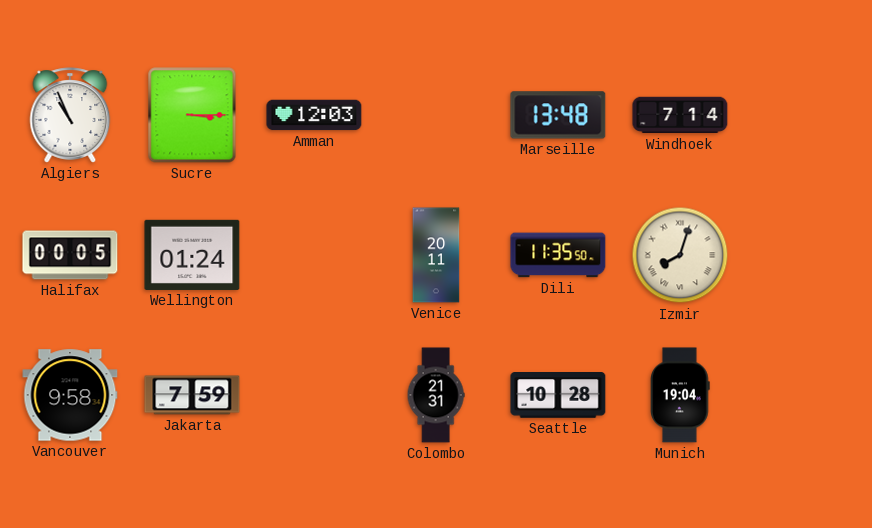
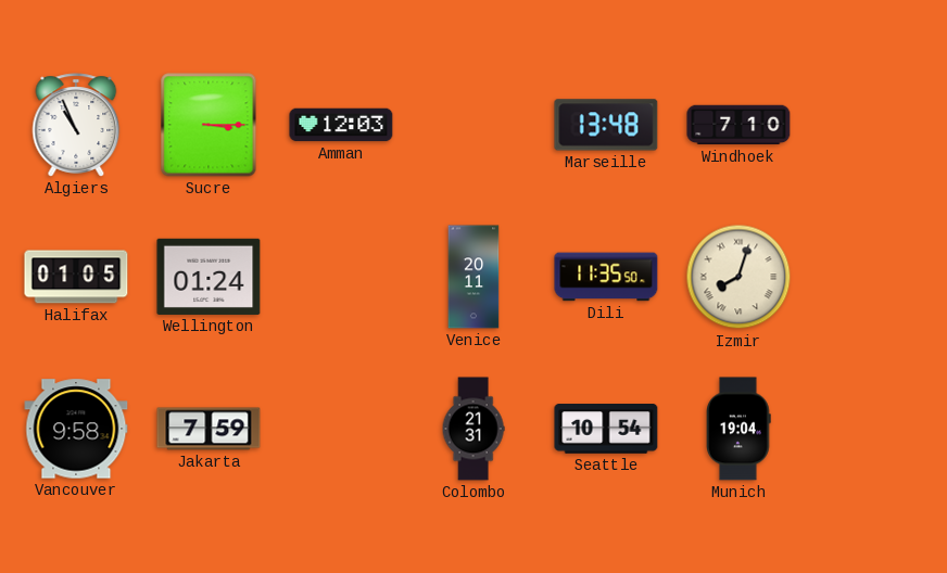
Windhoek: 7:14 -> 7:10 (738, 125)
Halifax: 00:05 -> 01:05 (76, 277)
Seattle: 10:28 -> 10:54 (606, 429)
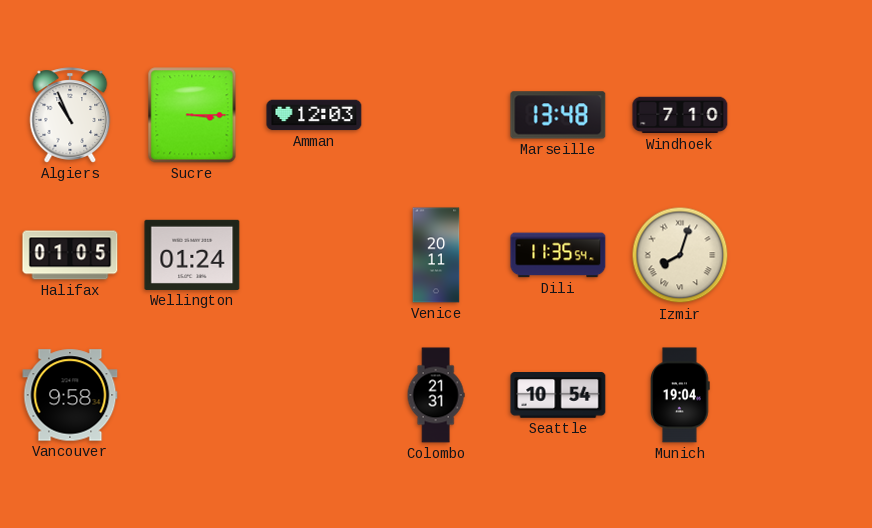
Dili: 11:35:50 -> 11:35:54 (558, 255)
Jakarta: 7:59 -> none (209, 429)
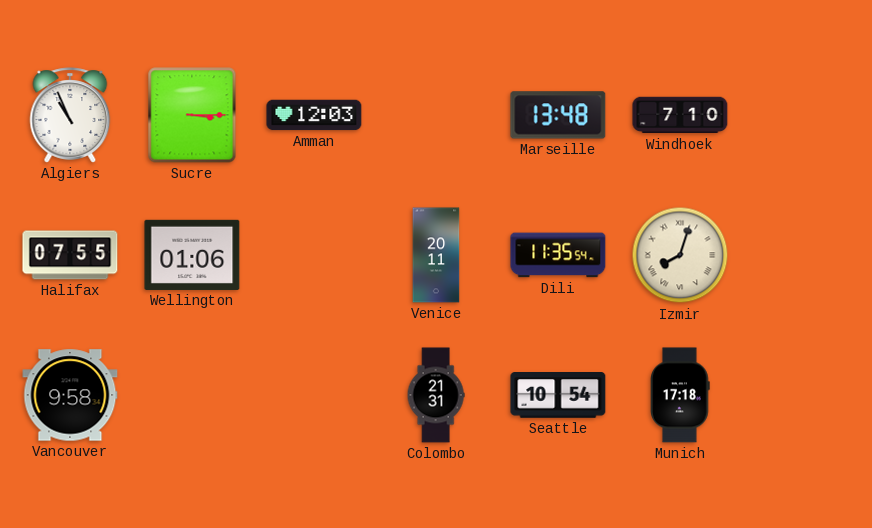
Halifax: 01:05 -> 07:55 (70, 255)
Wellington: 01:24 -> 01:06 (192, 255)
Munich: 19:04 -> 17:18 (681, 395)
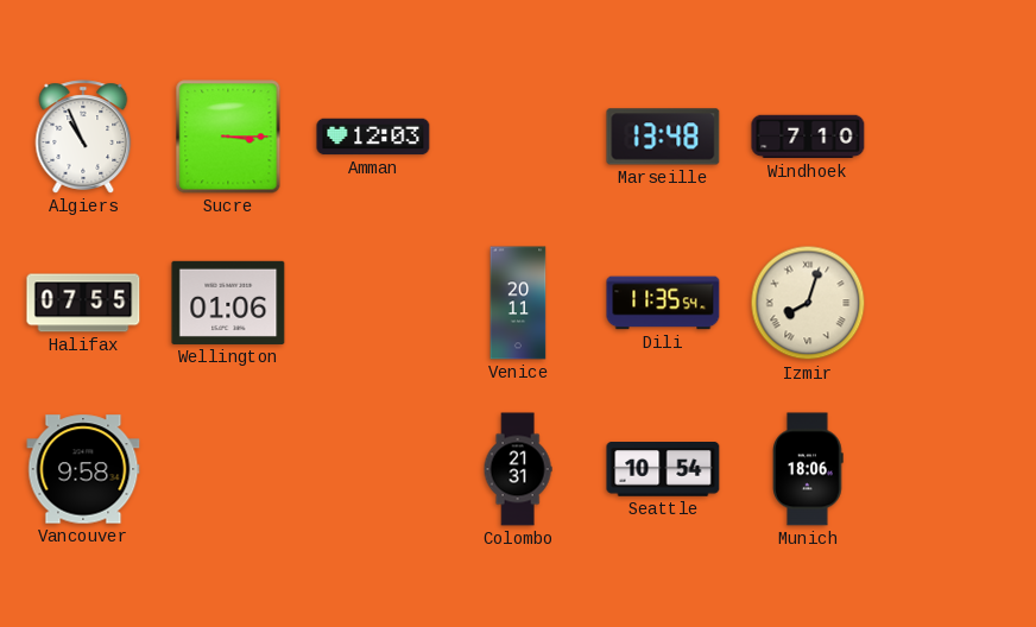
Munich: 17:18 -> 18:06 (809, 469)
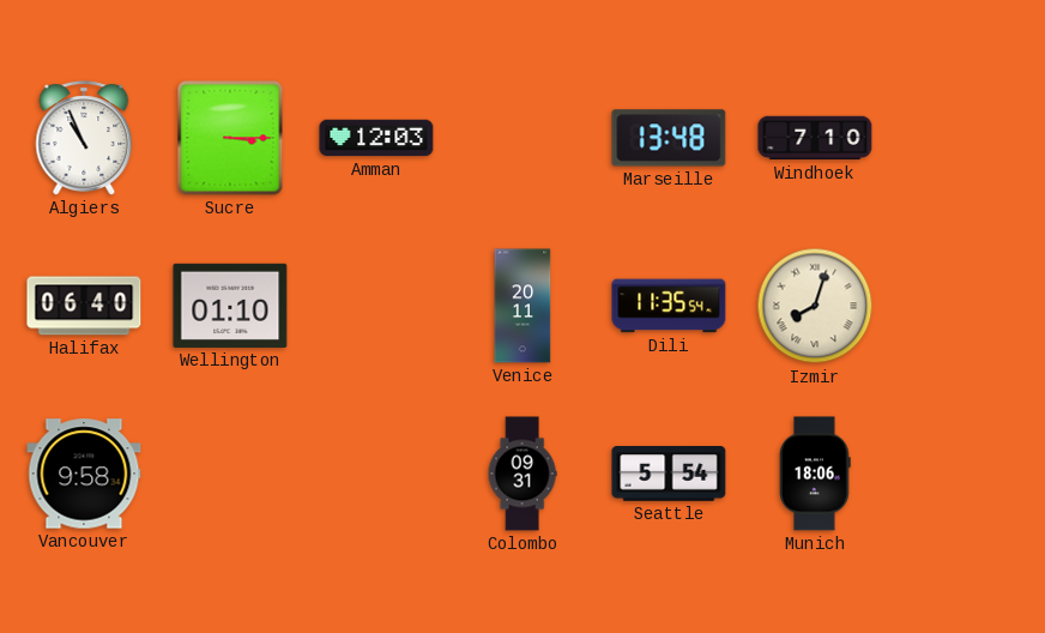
Halifax: 07:55 -> 06:40 (84, 306)
Wellington: 01:06 -> 01:10 (230, 306)
Colombo: 21:31 -> 09:31 (522, 474)
Seattle: 10:54 -> 5:54 (669, 474)
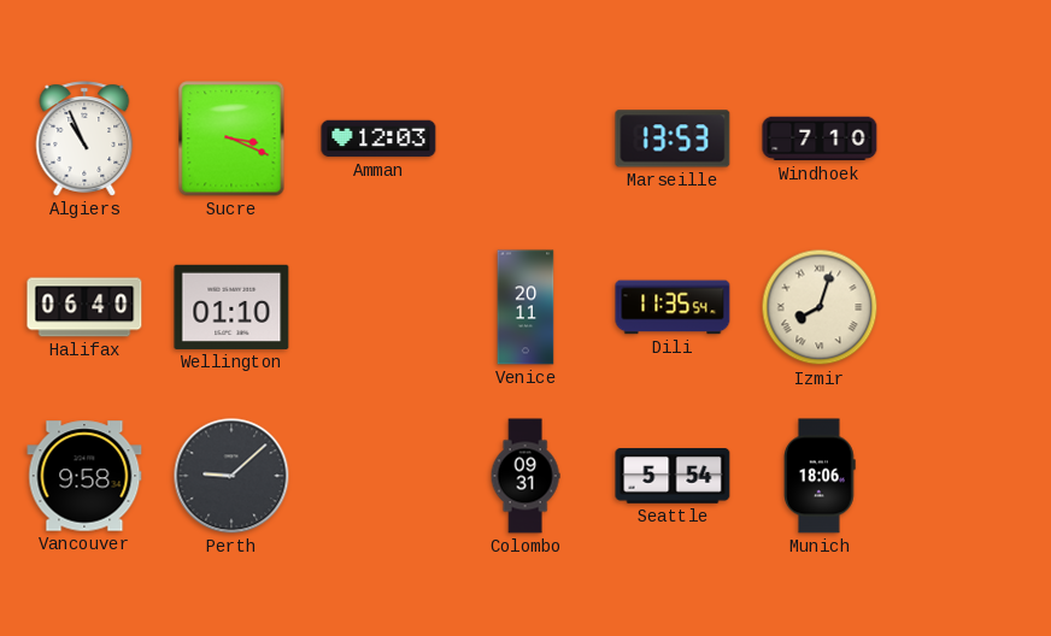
Sucre: 3:15 -> 3:19 (231, 139)
Marseille: 13:48 -> 13:53 (673, 139)
Perth: none -> 9:08 (231, 476)
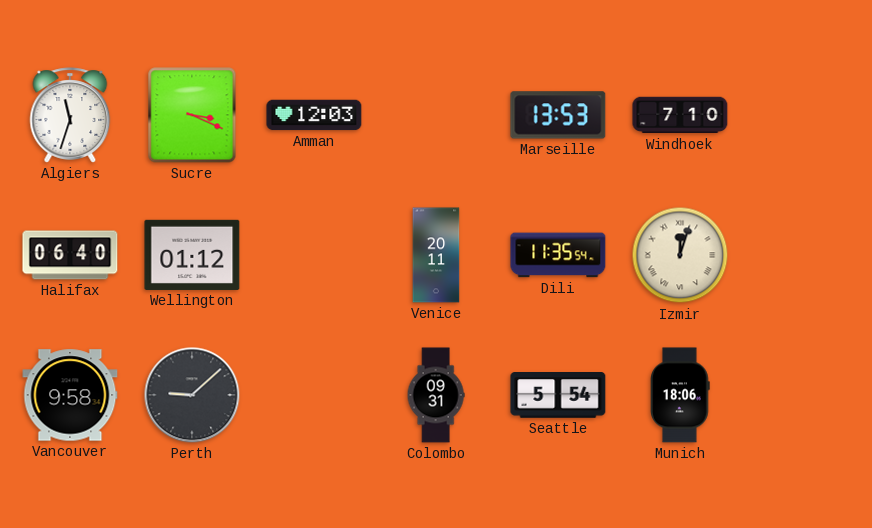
Algiers: 10:56 -> 11:33 (70, 115)
Wellington: 01:10 -> 01:12 (192, 255)
Izmir: 8:03 -> 12:03 (680, 255)
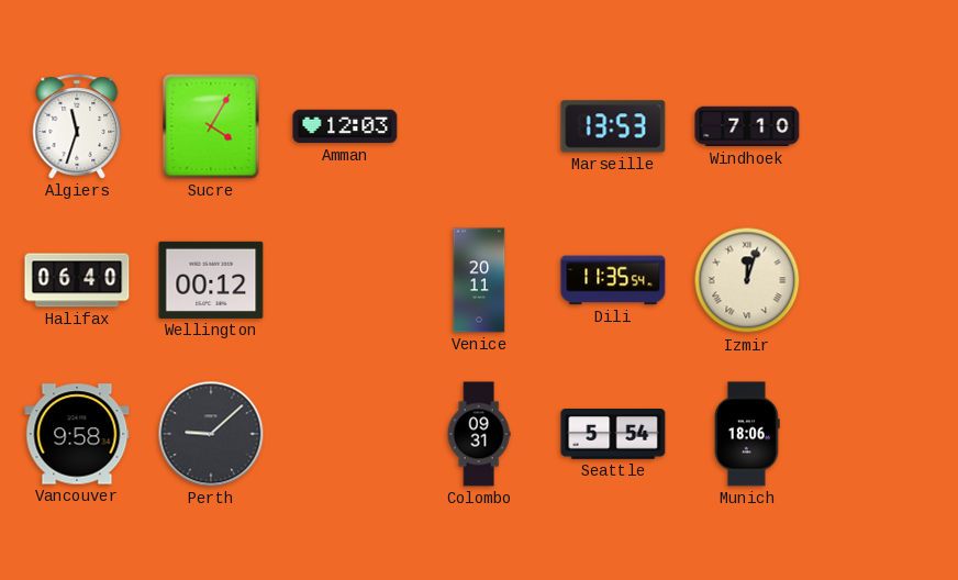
Sucre: 3:19 -> 4:05 (211, 126)
Wellington: 01:12 -> 00:12 (211, 280)
